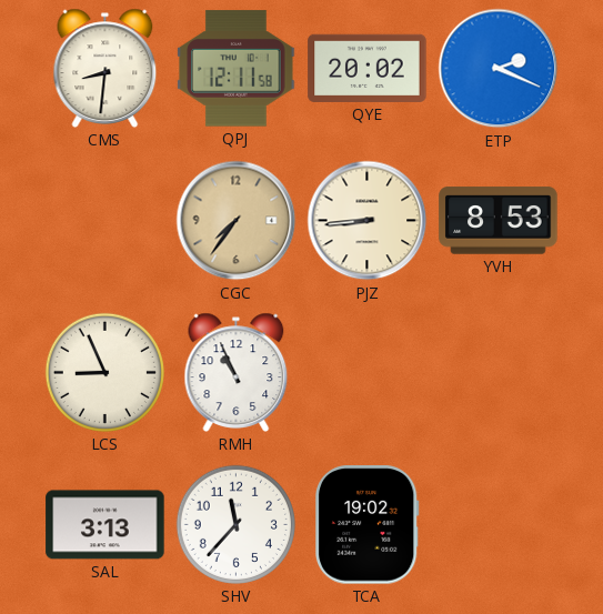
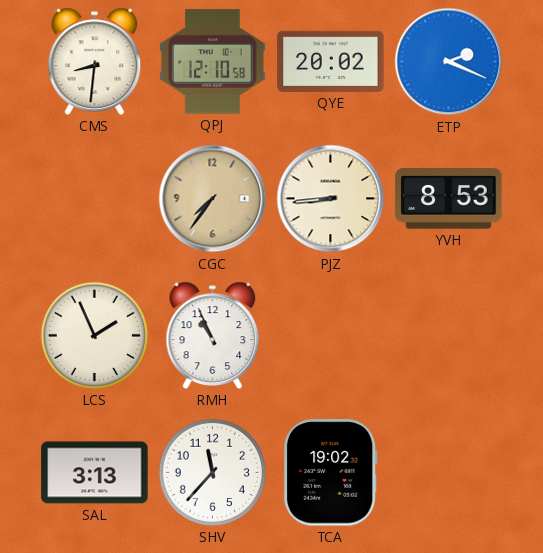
QPJ: 12:11 -> 12:10 (213, 62)
LCS: 8:56 -> 1:56 (94, 335)
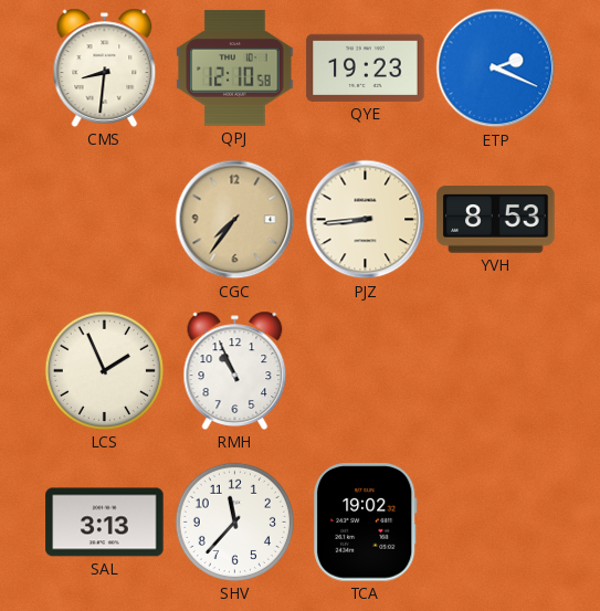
QYE: 20:02 -> 19:23 (366, 67)
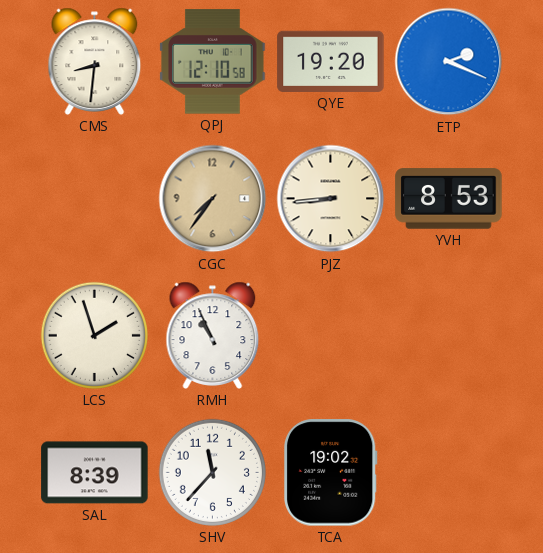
QYE: 19:23 -> 19:20 (331, 61)
LCS: 1:56 -> 1:57 (94, 335)
SAL: 3:13 -> 8:39 (95, 473)
